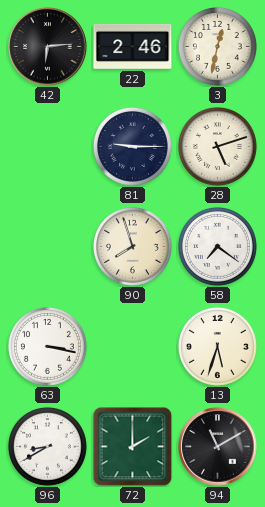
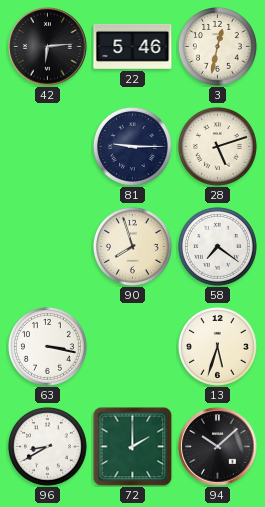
22: 2:46 -> 5:46 (133, 46)
94: 11:10 -> 10:08 (218, 447)
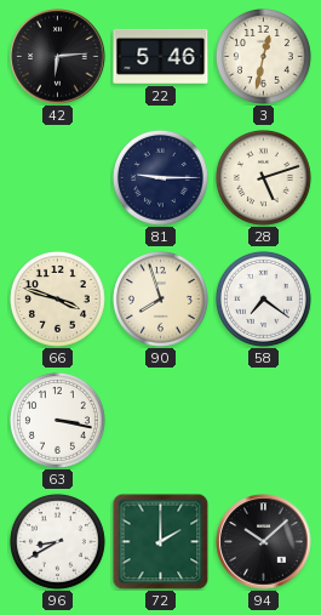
66: none -> 3:48 (57, 298)
13: 5:33 -> none (217, 346)
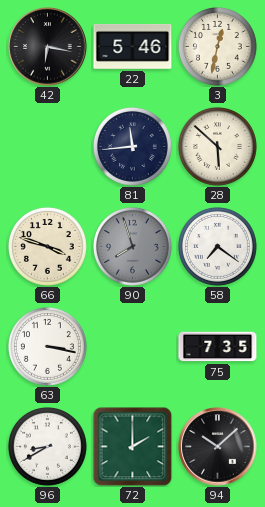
42: 6:14 -> 6:17 (48, 47)
81: 9:15 -> 11:44 (132, 146)
28: 5:12 -> 5:52 (217, 146)
90 dial: cream -> grey (132, 246)
75: none -> 7:35 (218, 347)
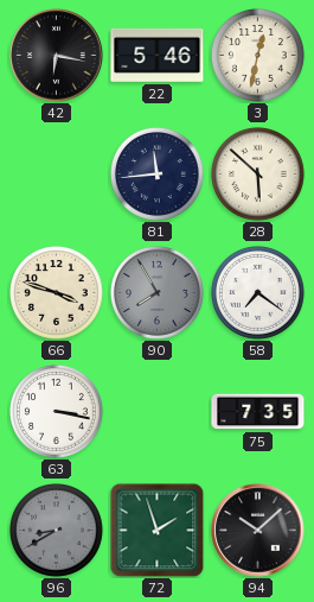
90: 7:57 -> 7:55 (156, 292)
96 dial: white -> grey (56, 530)
72: 2:00 -> 1:57 (156, 530)
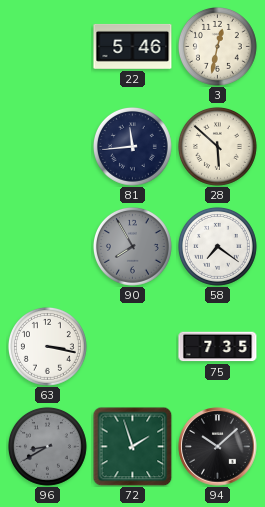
42: 6:17 -> none (57, 56)
66: 3:48 -> none (56, 292)
